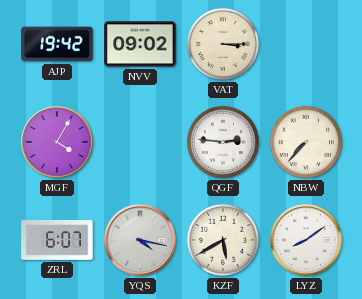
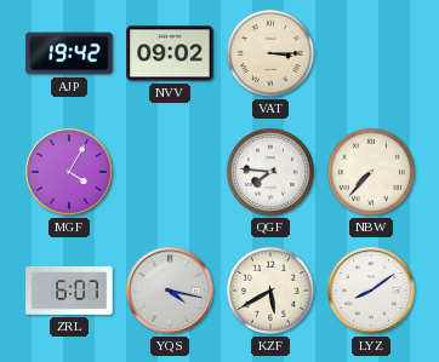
QGF: 2:46 -> 7:46 (270, 172)
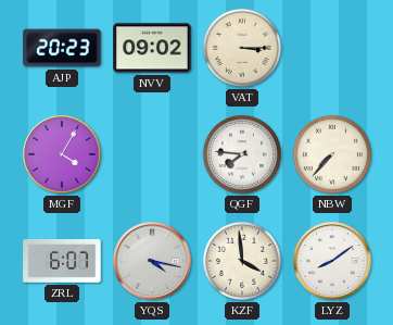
AJP: 19:42 -> 20:23 (62, 48)
KZF: 5:40 -> 3:59 (242, 261)
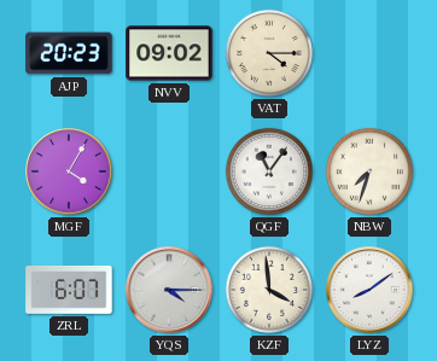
VAT: 3:15 -> 4:15 (269, 53)
QGF: 7:46 -> 11:06 (269, 171)
NBW: 7:37 -> 7:33 (369, 171)
YQS: 4:17 -> 4:15 (169, 290)
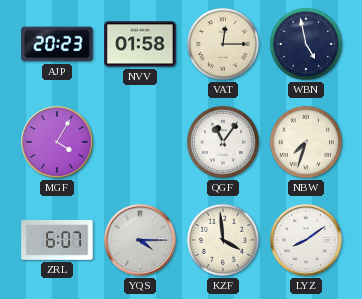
NVV: 09:02 -> 01:58 (140, 44)
VAT: 4:15 -> 12:15 (223, 44)
WBN: none -> 4:58 (306, 44)
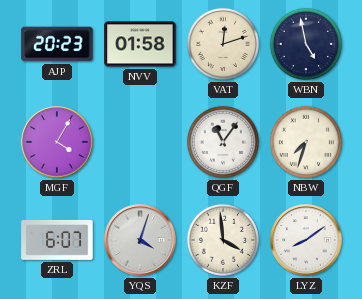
VAT: 12:15 -> 12:12 (223, 44)
YQS: 4:15 -> 4:03 (140, 240)
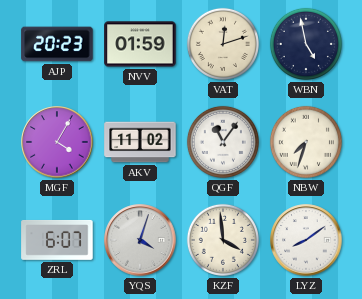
NVV: 01:58 -> 01:59 (140, 44)
AKV: none -> 11:02 (140, 142)
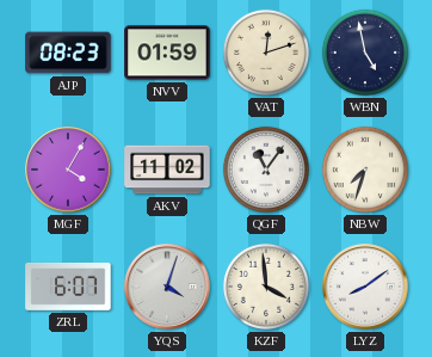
AJP: 20:23 -> 08:23 (68, 53)
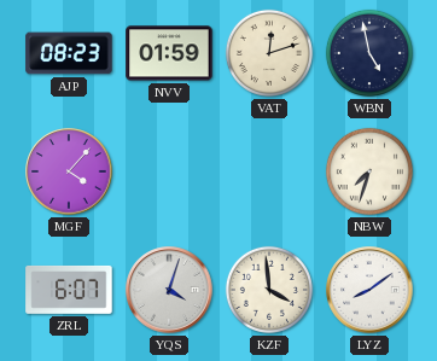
MGF: 4:05 -> 4:07 (69, 171)
AKV: 11:02 -> none (167, 170)
QGF: 11:06 -> none (266, 170)
